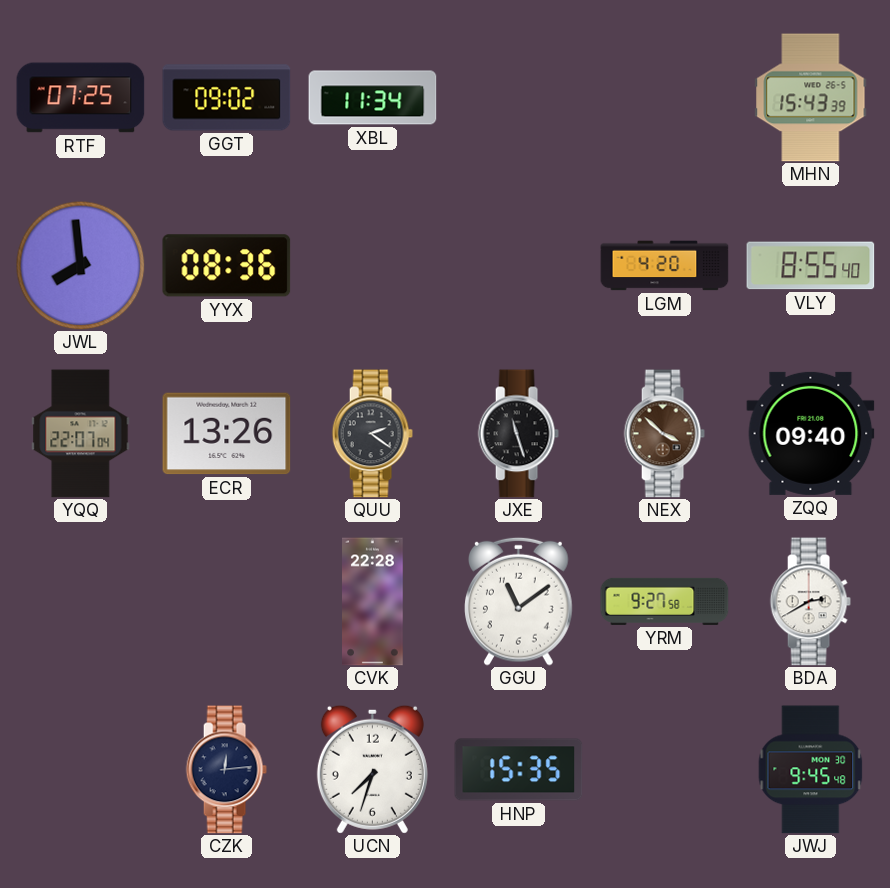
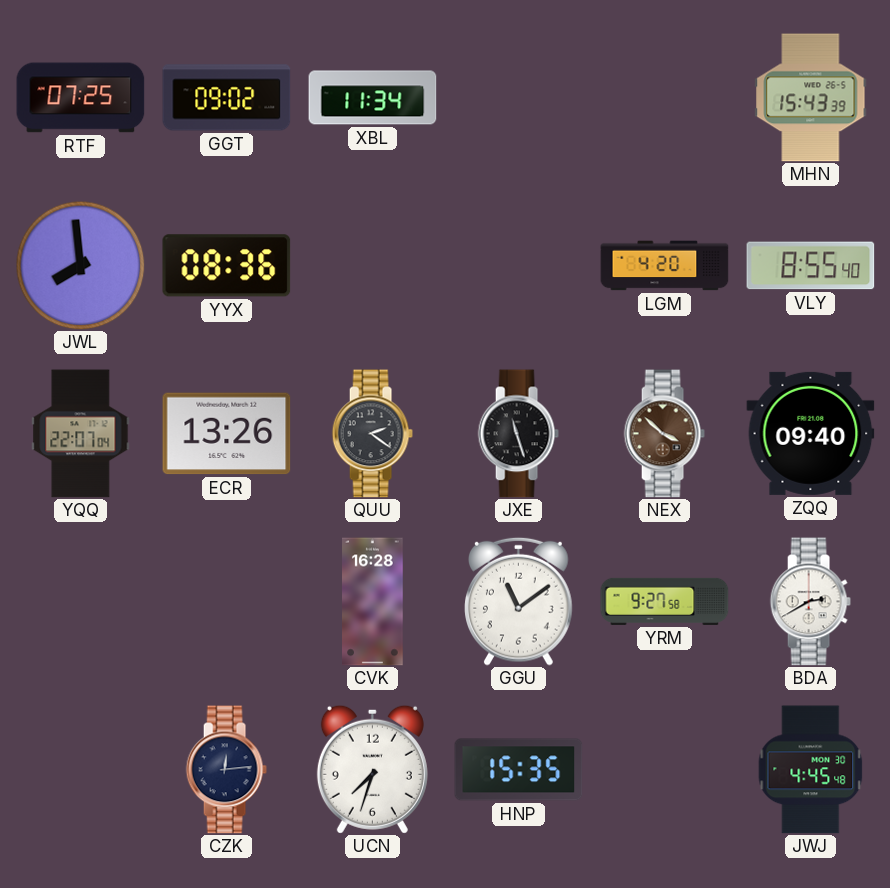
CVK: 22:28 -> 16:28 (373, 602)
JWJ: 9:45 -> 4:45 (811, 770)
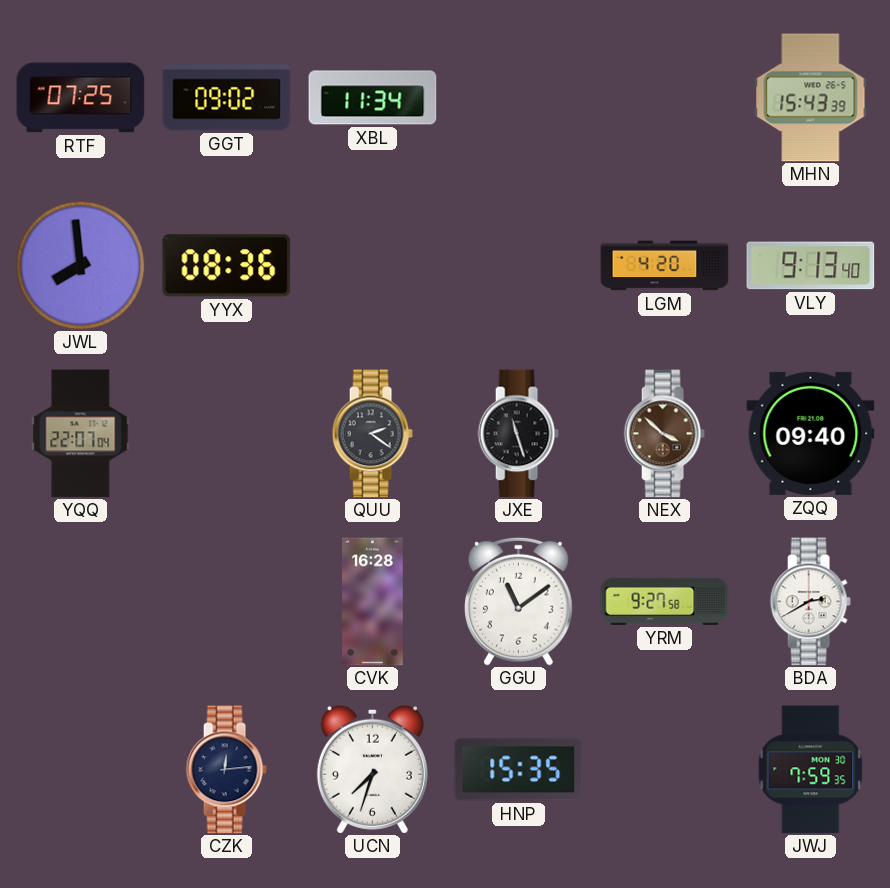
VLY: 8:55 -> 9:13 (811, 266)
ECR: 13:26 -> none (227, 434)
JWJ: 4:45 -> 7:59 (811, 770)
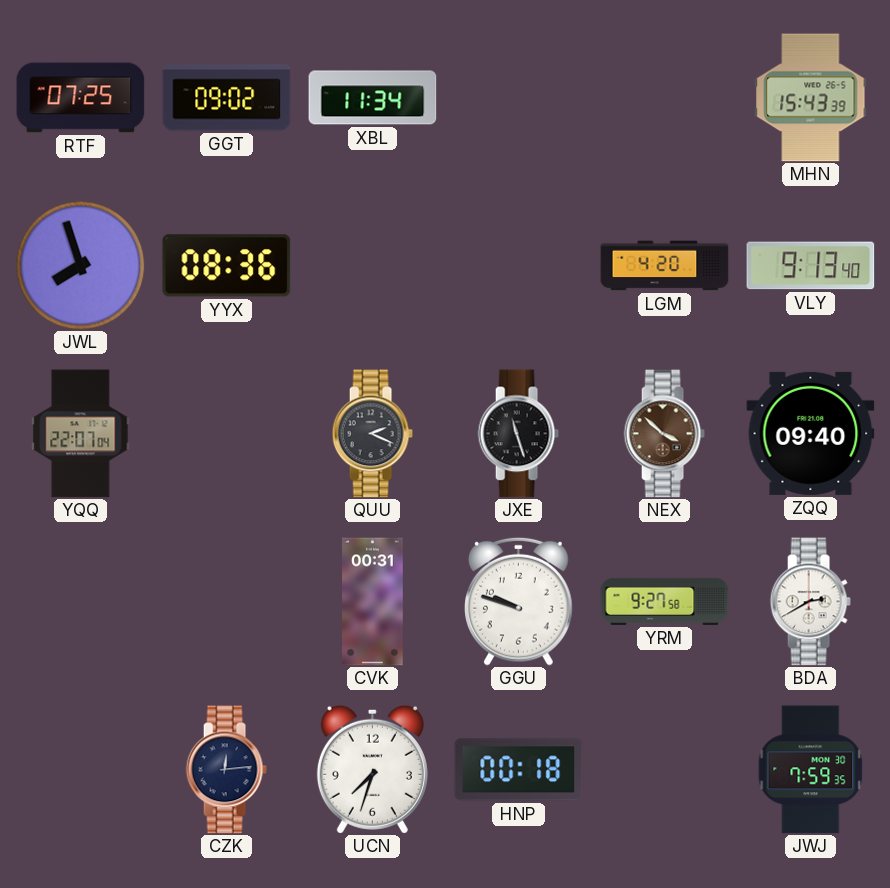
JWL: 7:59 -> 7:57 (80, 265)
QUU: 2:21 -> 2:19 (372, 434)
CVK: 16:28 -> 00:31 (373, 602)
GGU: 11:09 -> 9:48 (519, 601)
HNP: 15:35 -> 00:18 (519, 770)
